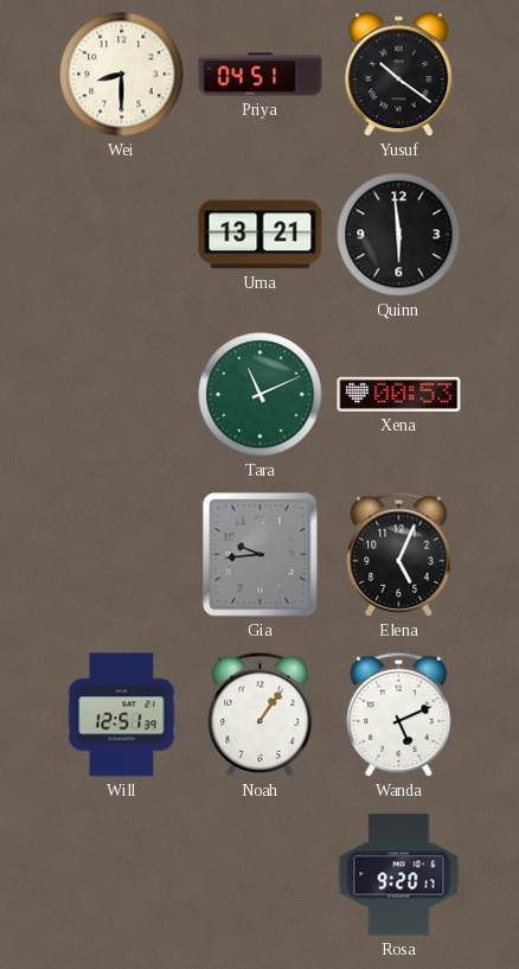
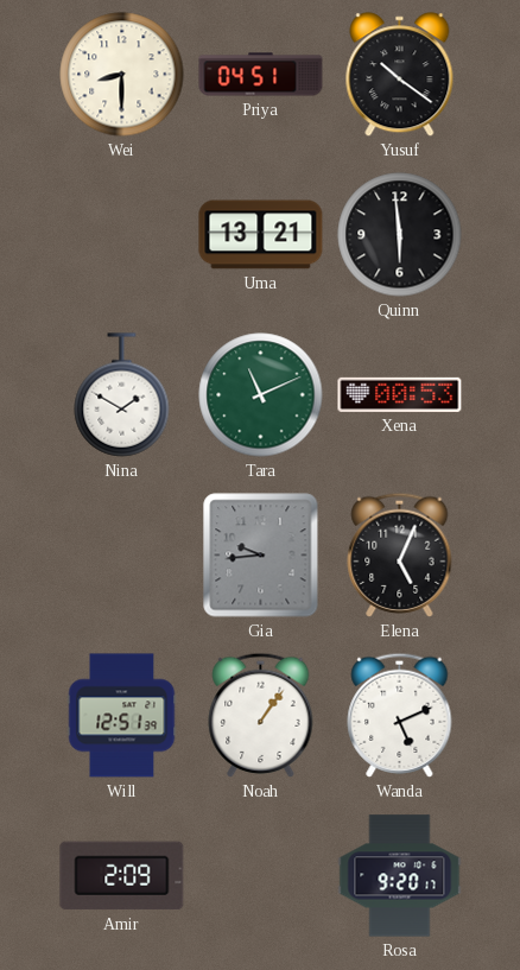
Nina: none -> 1:50 (122, 395)
Amir: none -> 2:09 (122, 876)
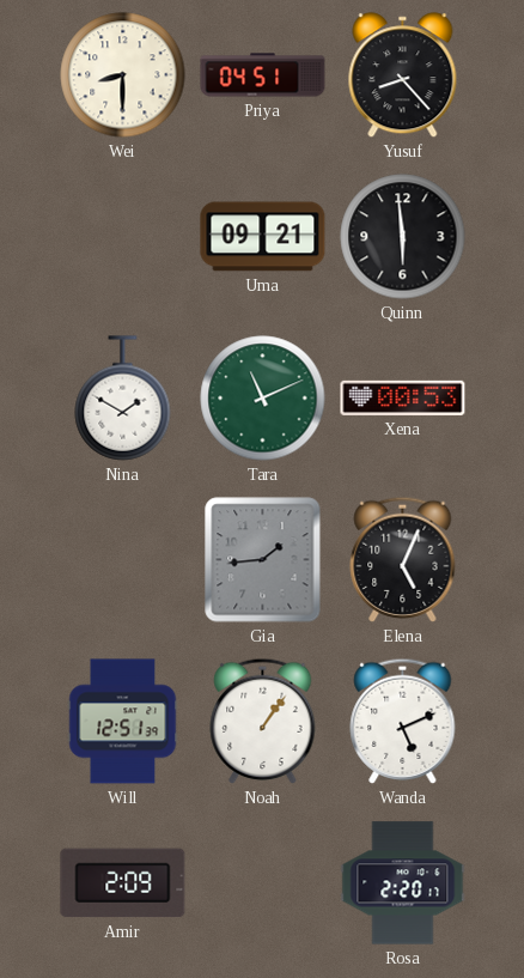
Yusuf: 10:21 -> 8:23 (403, 75)
Uma: 13:21 -> 09:21 (263, 237)
Gia: 9:44 -> 1:44 (263, 560)
Rosa: 9:20 -> 2:20 (403, 883)
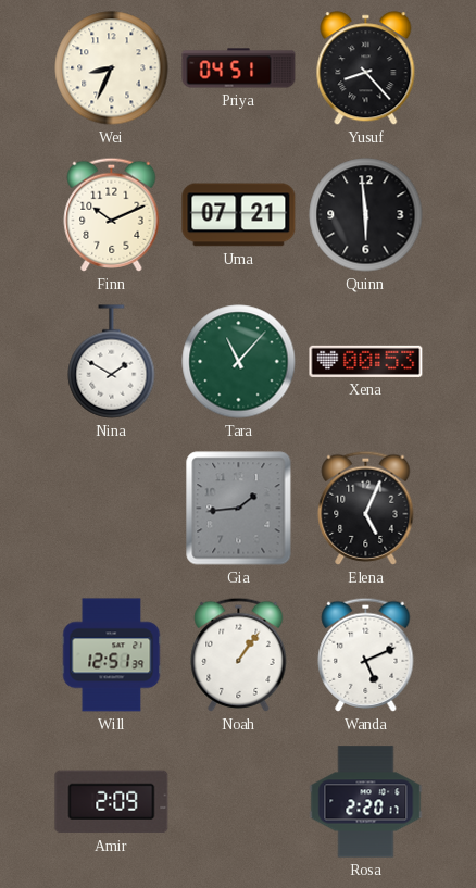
Wei: 8:30 -> 8:34 (112, 68)
Finn: none -> 10:11 (112, 214)
Uma: 09:21 -> 07:21 (239, 215)
Tara: 11:11 -> 11:07 (239, 362)
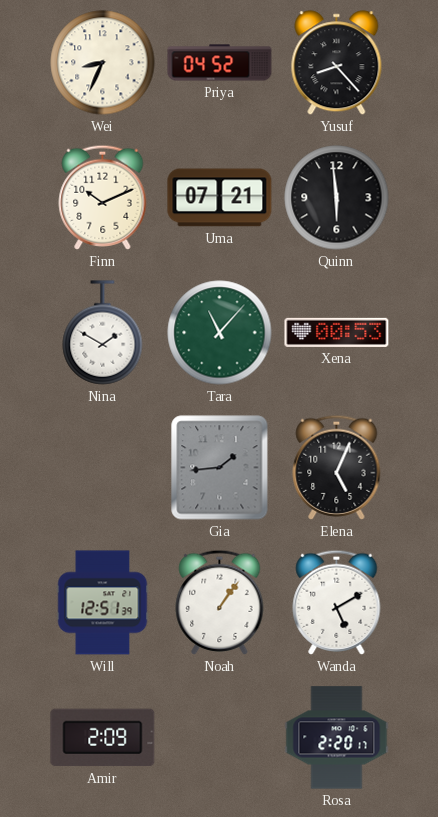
Priya: 04:51 -> 04:52 (220, 63)
Wanda: 5:11 -> 5:10 (337, 602)
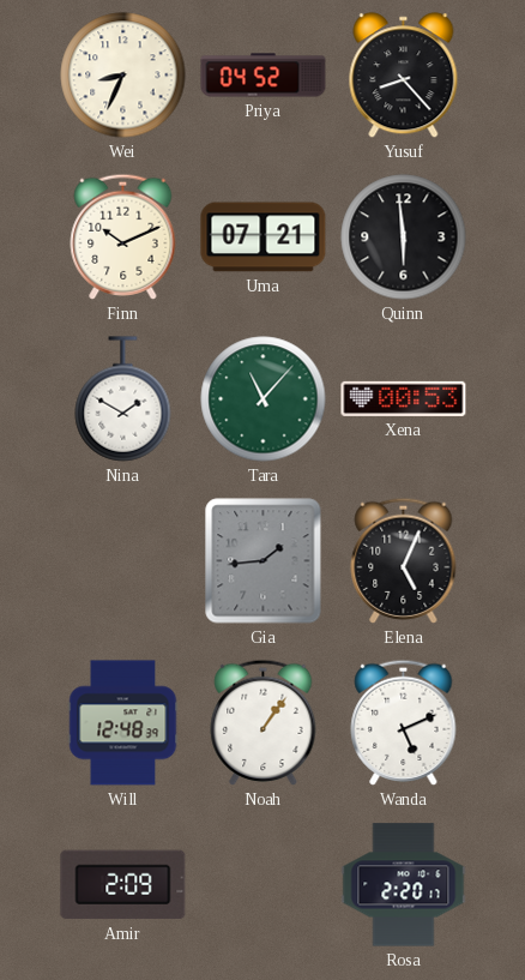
Will: 12:51 -> 12:48 (123, 723)
Wanda: 5:10 -> 5:11 (404, 722)
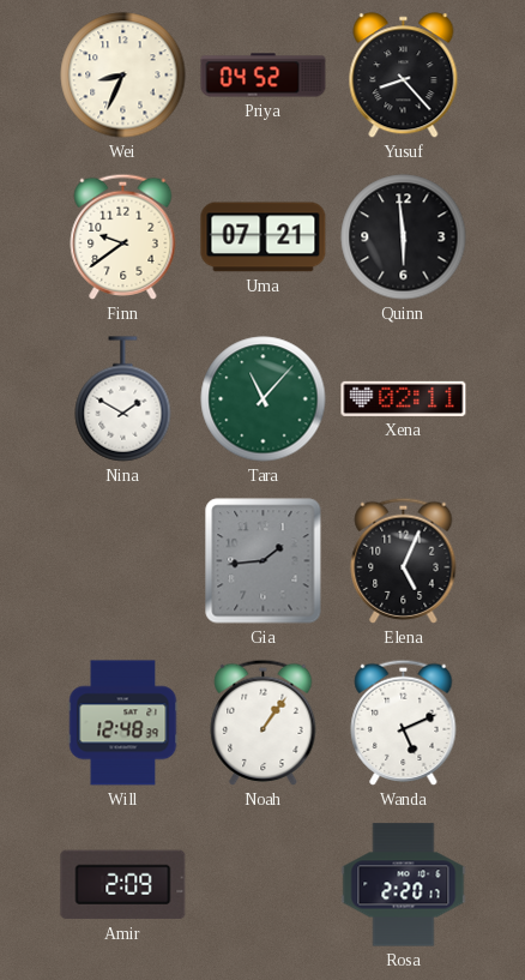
Finn: 10:11 -> 9:39 (123, 236)
Xena: 00:53 -> 02:11 (404, 398)
